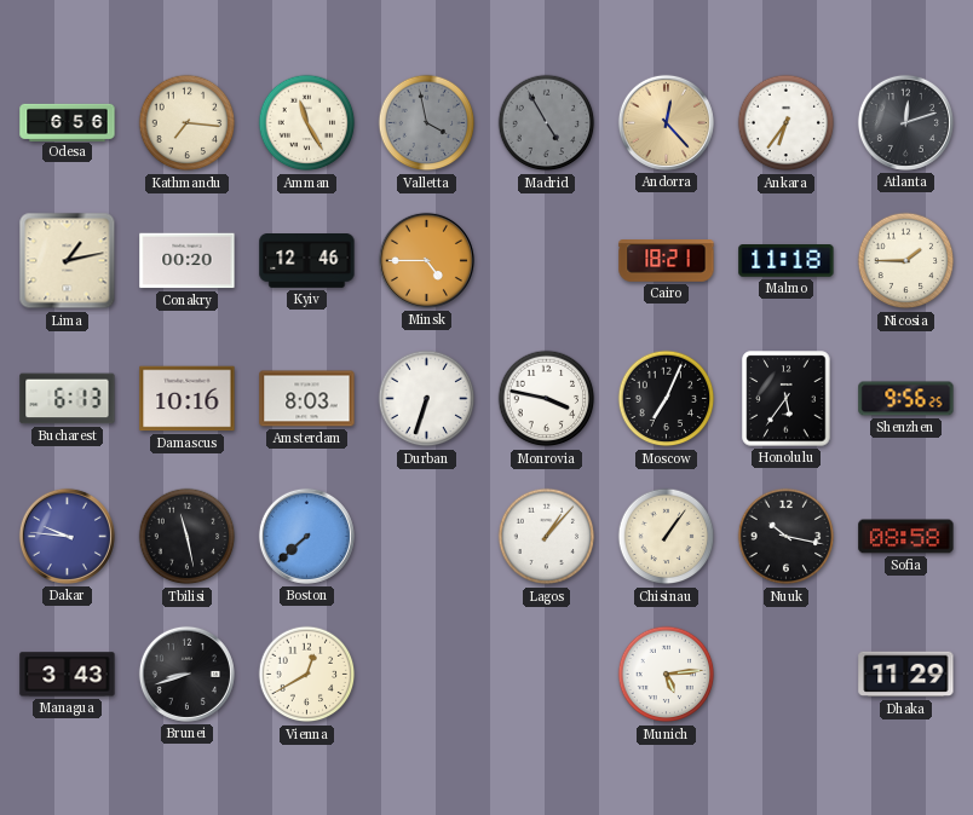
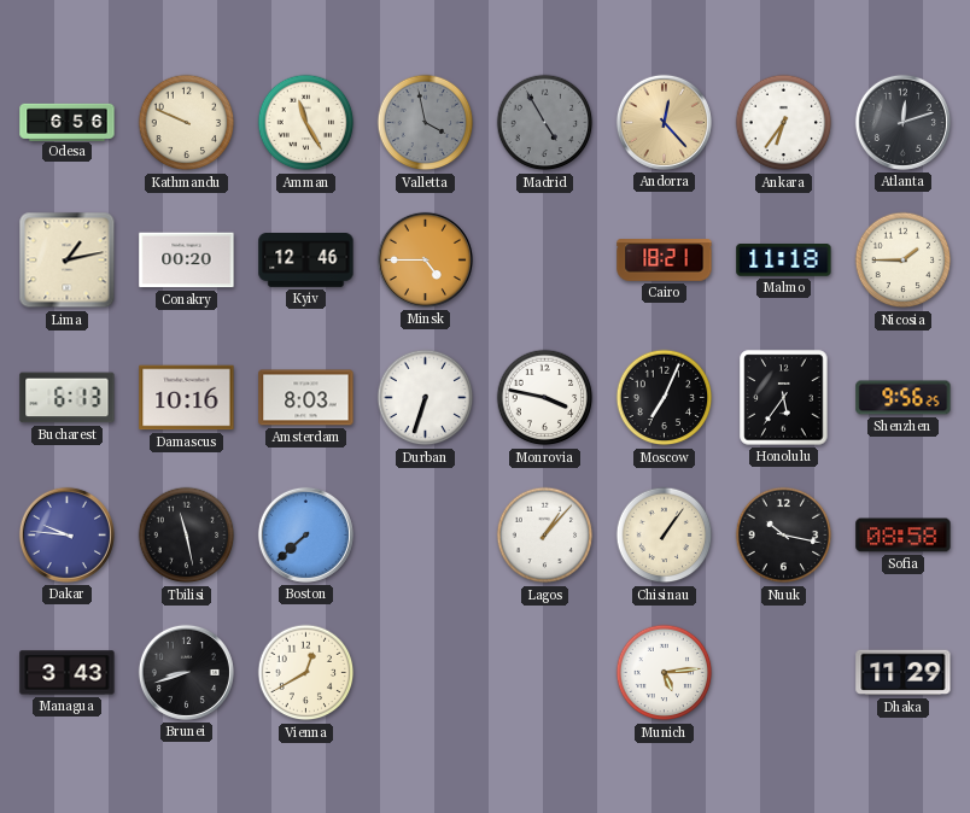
Kathmandu: 7:16 -> 9:49 (187, 123)
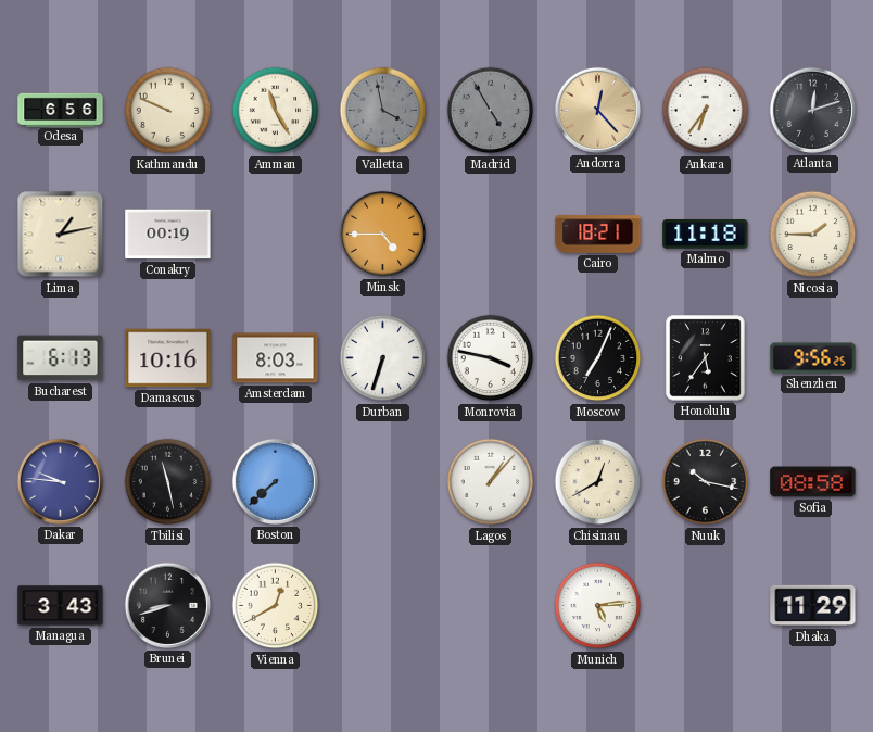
Conakry: 00:20 -> 00:19 (168, 235)
Kyiv: 12:46 -> none (306, 261)
Chisinau: 1:06 -> 12:40 (598, 482)
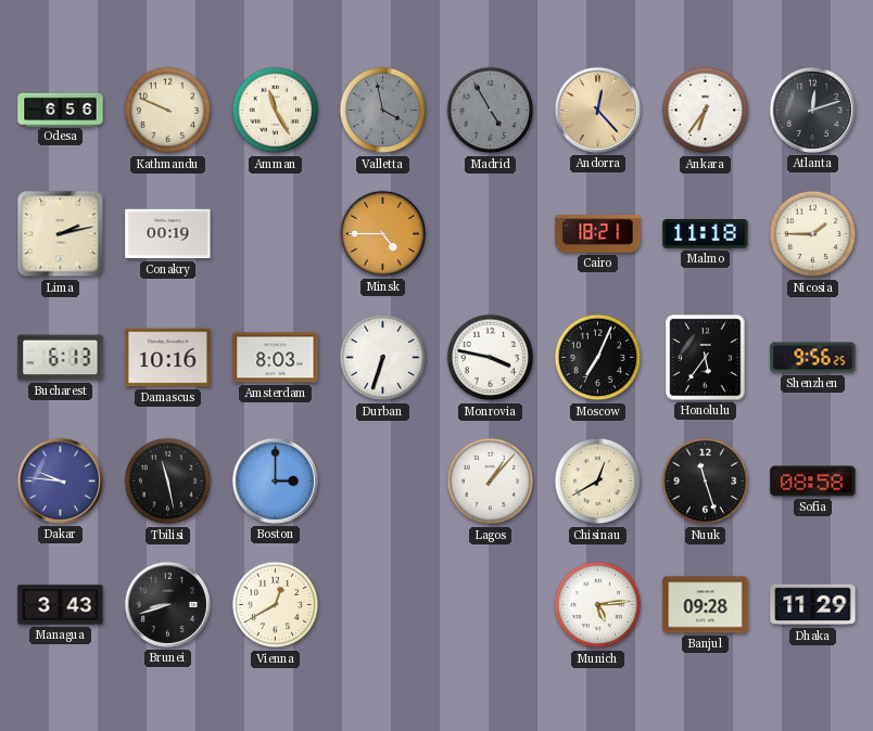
Lima: 1:13 -> 2:13 (61, 234)
Boston: 7:38 -> 3:00 (275, 480)
Nuuk: 10:17 -> 11:27 (706, 482)
Banjul: none -> 09:28 (706, 605)
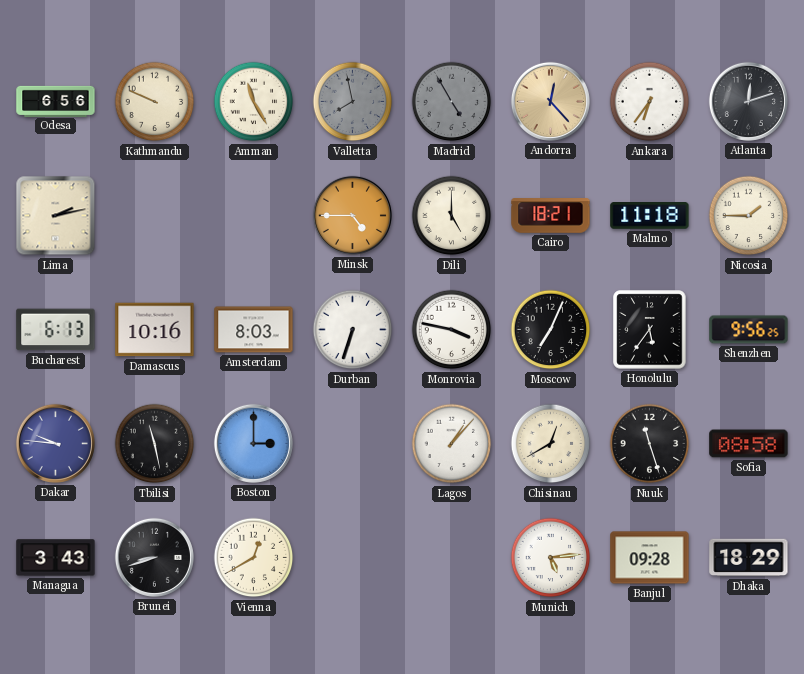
Valletta: 3:58 -> 7:58 (353, 102)
Conakry: 00:19 -> none (168, 234)
Dili: none -> 5:00 (452, 216)
Dhaka: 11:29 -> 18:29 (749, 558)
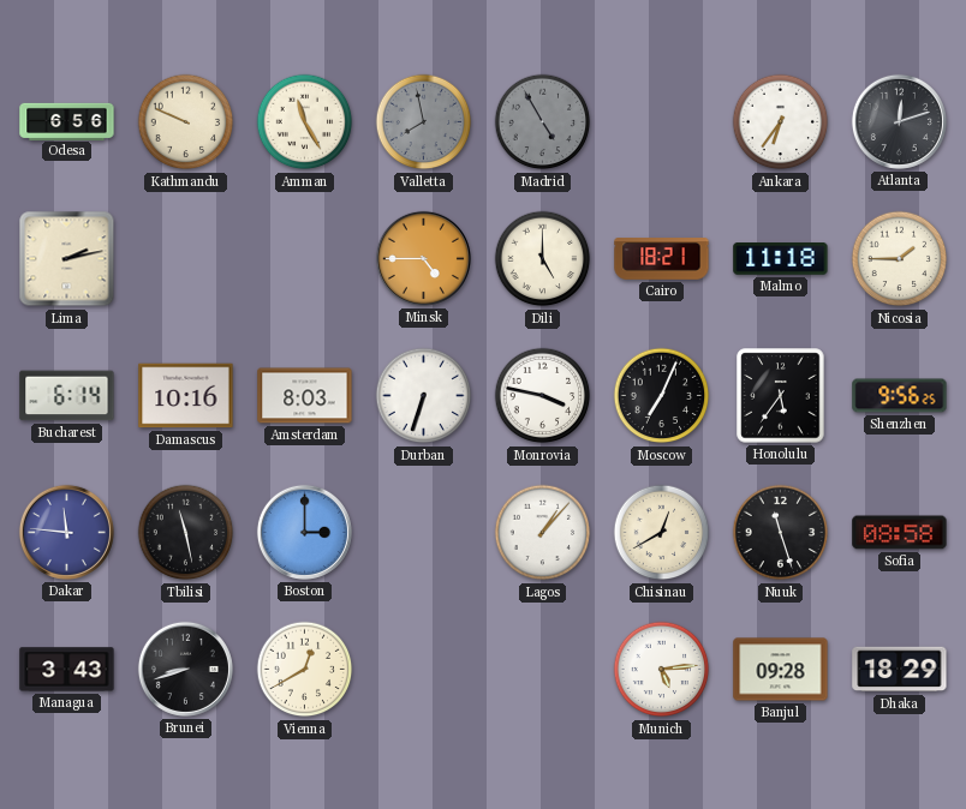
Andorra: 12:23 -> none (550, 101)
Bucharest: 6:13 -> 6:14 (67, 396)
Dakar: 9:46 -> 11:46 (66, 532)
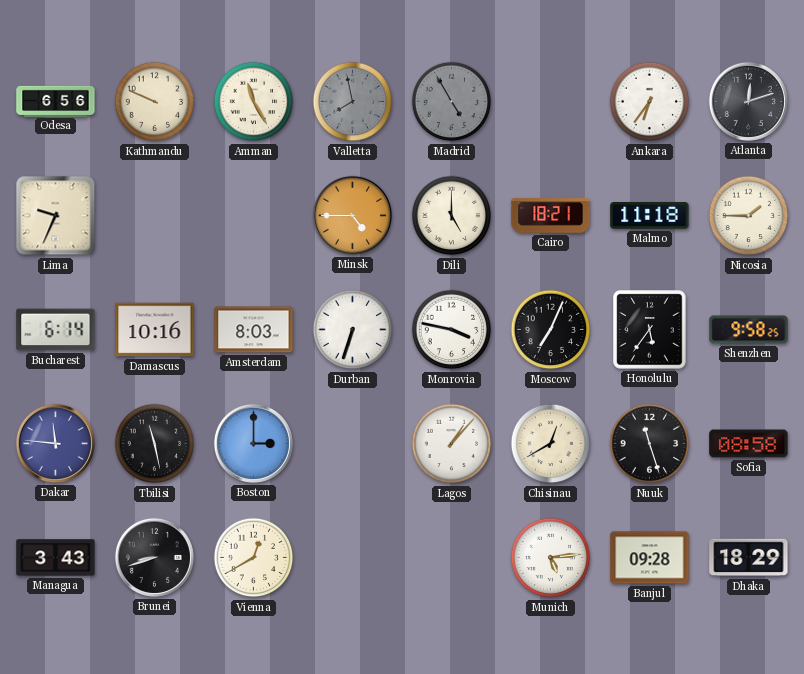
Lima: 2:13 -> 9:34 (56, 216)
Shenzhen: 9:56 -> 9:58 (749, 330)
